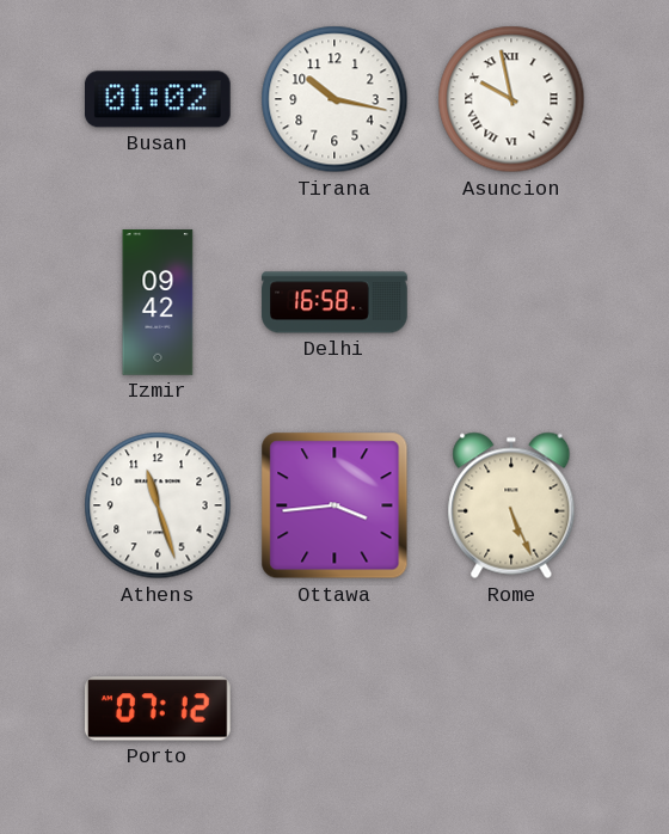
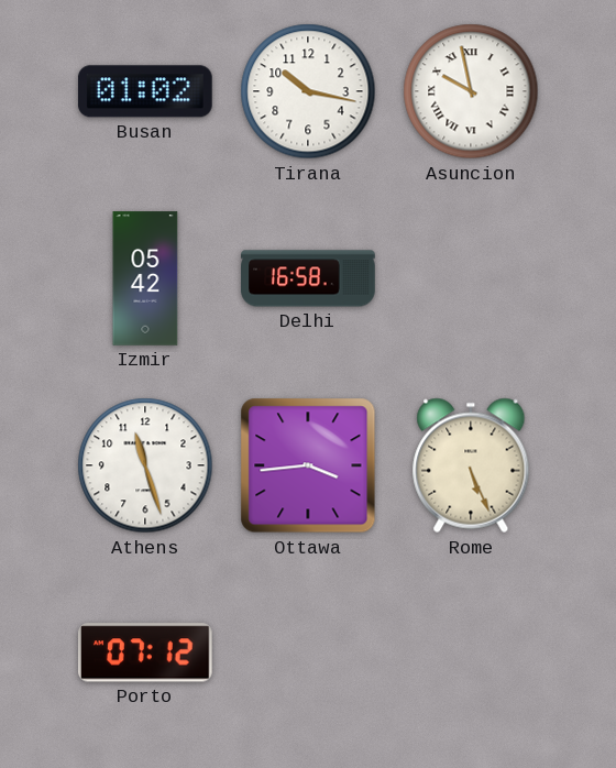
Izmir: 09:42 -> 05:42 (145, 278)
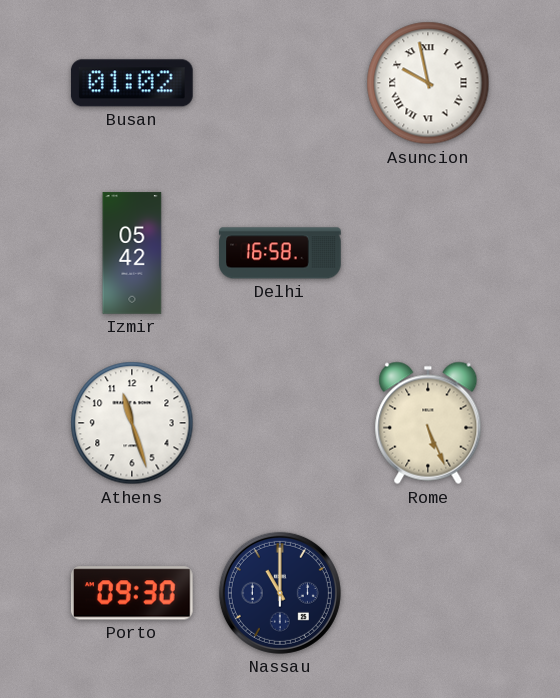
Tirana: 10:17 -> none (308, 91)
Ottawa: 3:44 -> none (308, 465)
Porto: 07:12 -> 09:30 (132, 593)
Nassau: none -> 11:00 (280, 593)
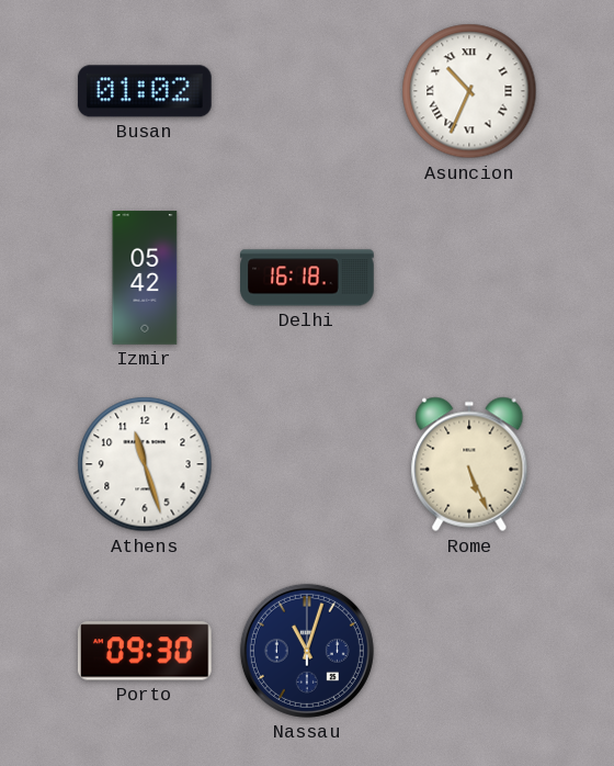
Asuncion: 9:58 -> 10:34 (469, 91)
Delhi: 16:58 -> 16:18 (307, 278)
Nassau: 11:00 -> 11:03 (307, 651)
